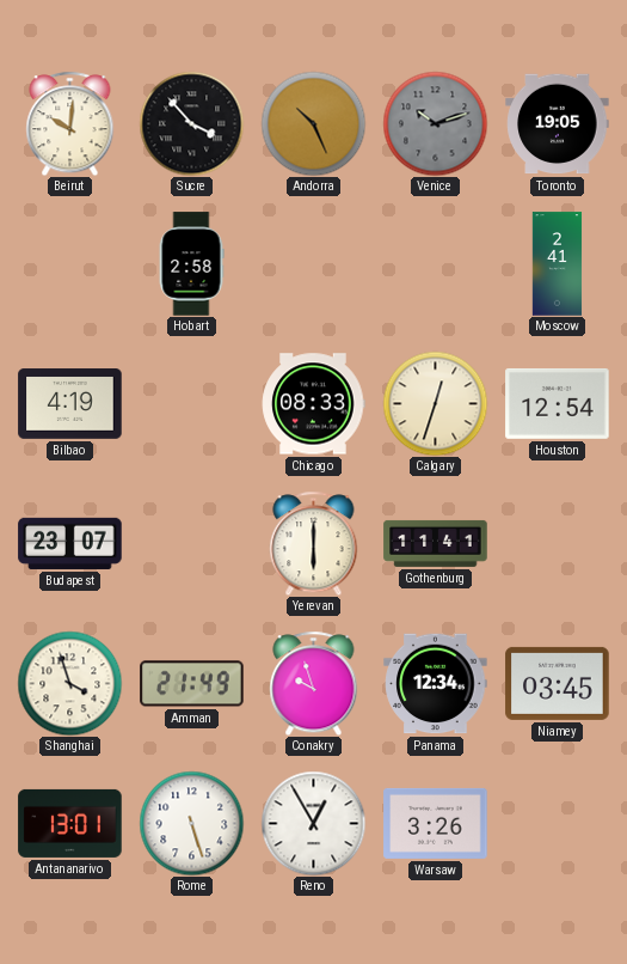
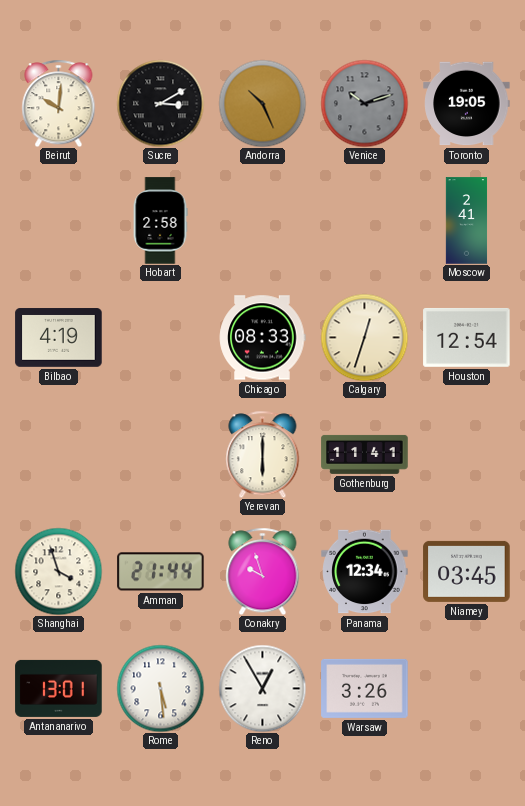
Sucre: 3:53 -> 3:10 (160, 103)
Budapest: 23:07 -> none (70, 543)
Amman: 21:49 -> 21:44 (161, 572)
Rome: 5:27 -> 5:29 (160, 688)
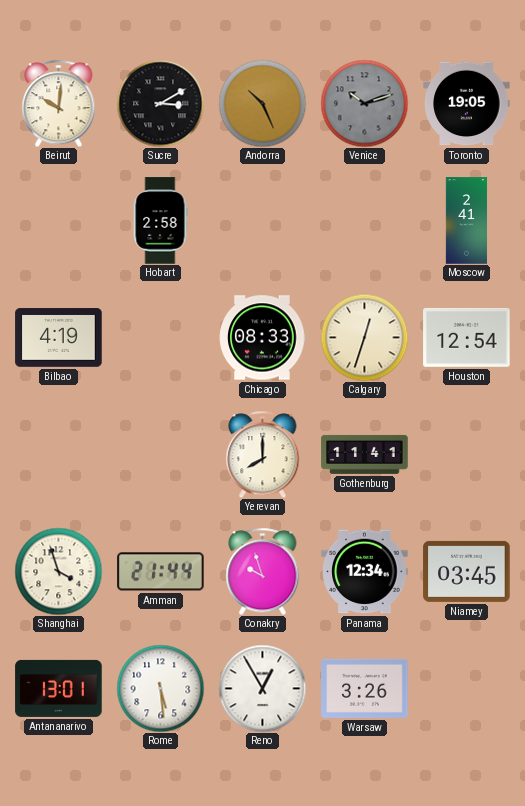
Yerevan: 6:00 -> 8:00 (263, 454)
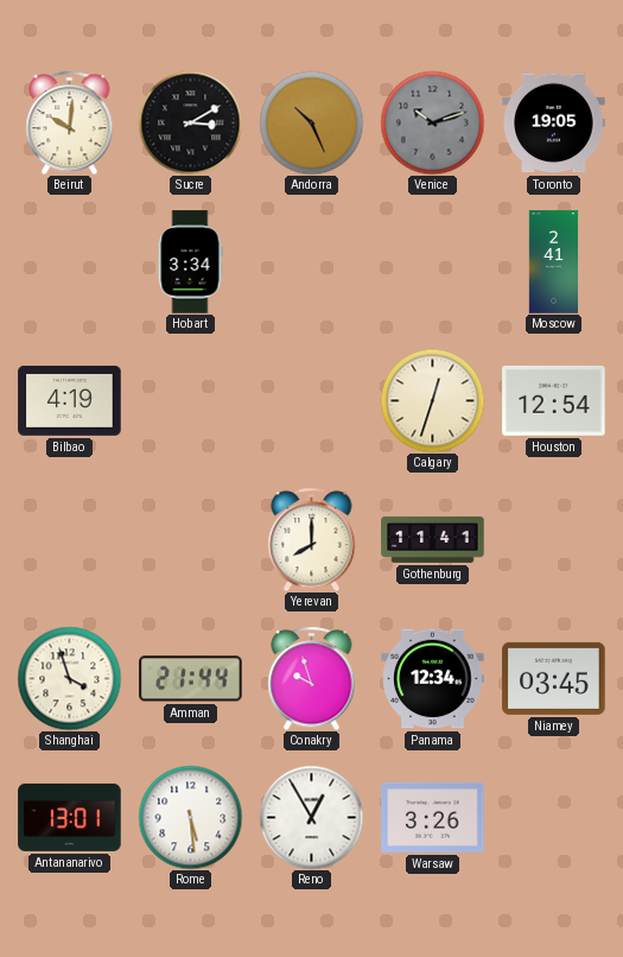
Hobart: 2:58 -> 3:34 (190, 262)
Chicago: 08:33 -> none (263, 338)
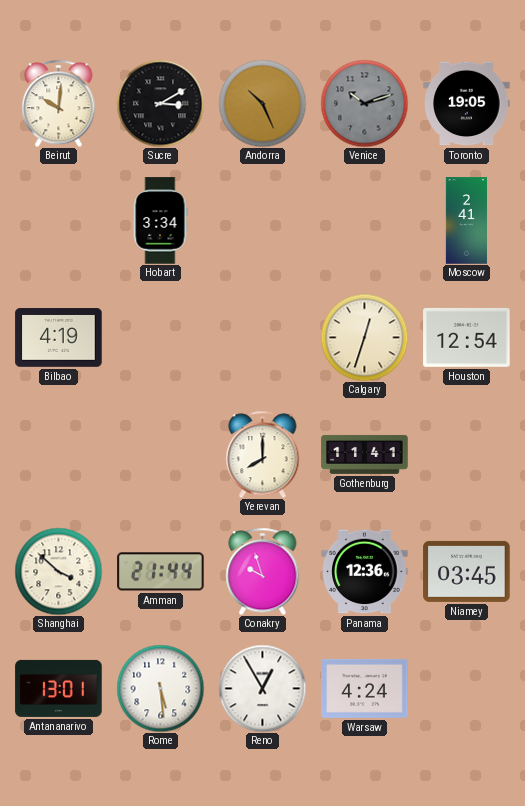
Shanghai: 3:57 -> 3:52 (58, 571)
Panama: 12:34 -> 12:36 (365, 572)
Warsaw: 3:26 -> 4:24 (365, 688)
